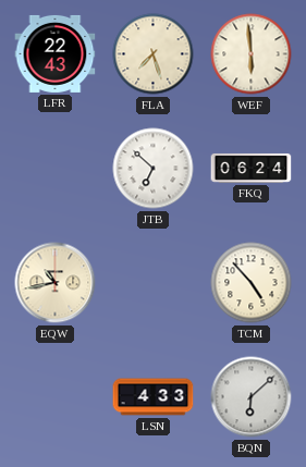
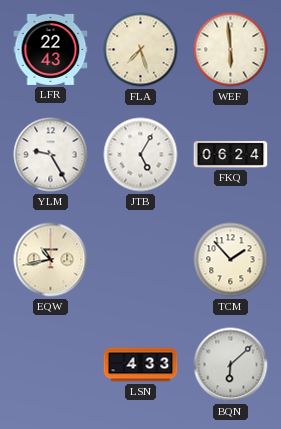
YLM: none -> 9:25 (51, 155)
JTB: 6:52 -> 5:05 (141, 155)
TCM: 4:53 -> 1:53 (231, 260)
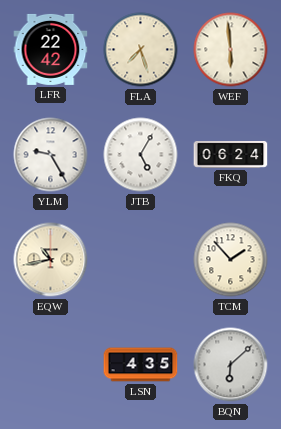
LFR: 22:43 -> 22:42 (51, 49)
LSN: 4:33 -> 4:35 (141, 365)
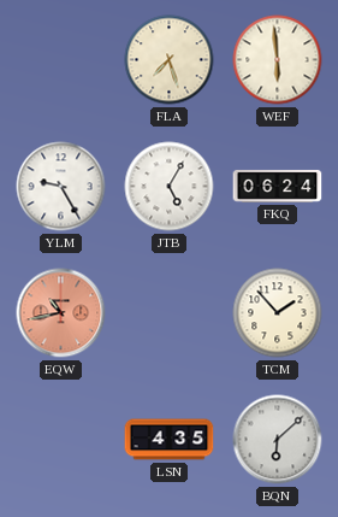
LFR: 22:42 -> none (51, 49)
EQW dial: cream -> salmon (61, 313)
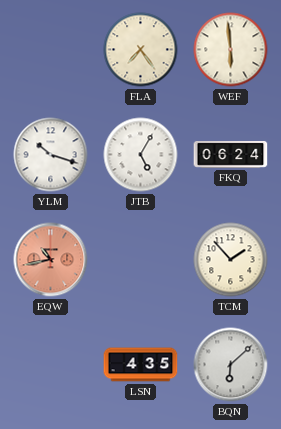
FLA: 7:27 -> 7:24 (141, 50)
YLM: 9:25 -> 10:18 (51, 155)
